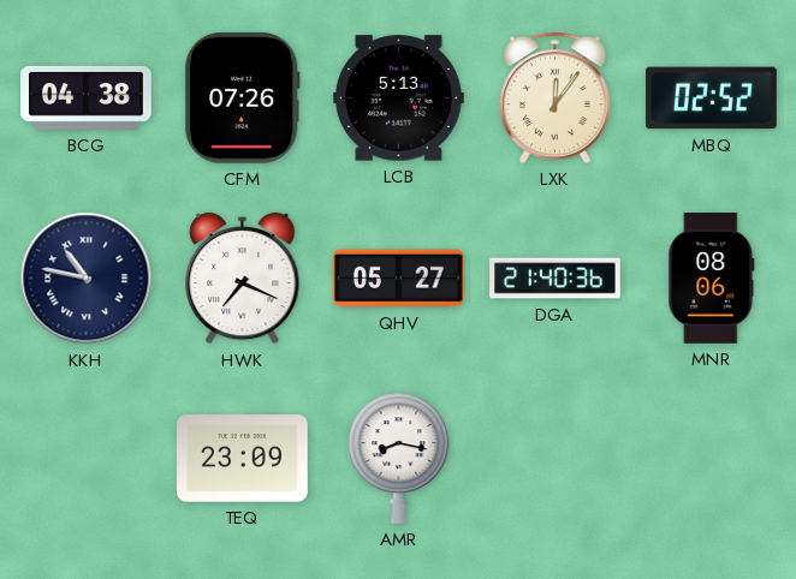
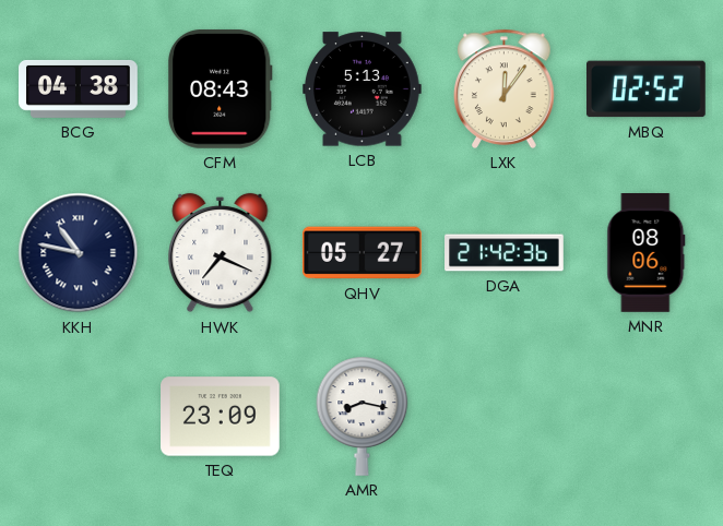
CFM: 07:26 -> 08:43 (220, 88)
DGA: 21:40 -> 21:42 (505, 253)
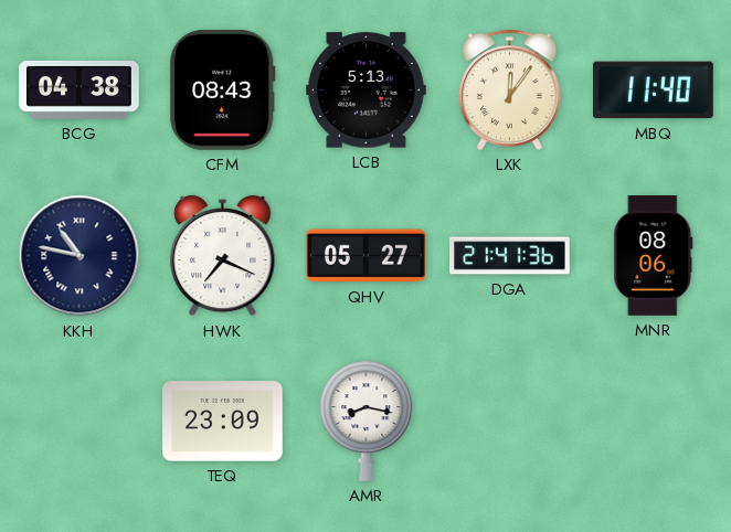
MBQ: 02:52 -> 11:40 (654, 91)
DGA: 21:42 -> 21:41 (510, 256)
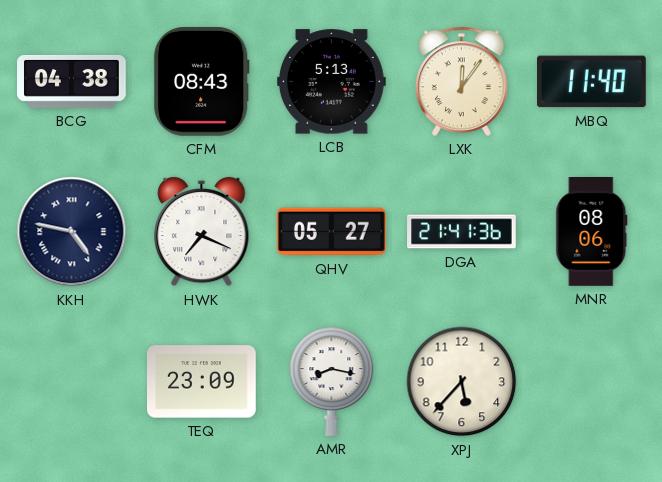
KKH: 10:47 -> 4:47 (72, 232)
XPJ: none -> 5:37 (462, 382)
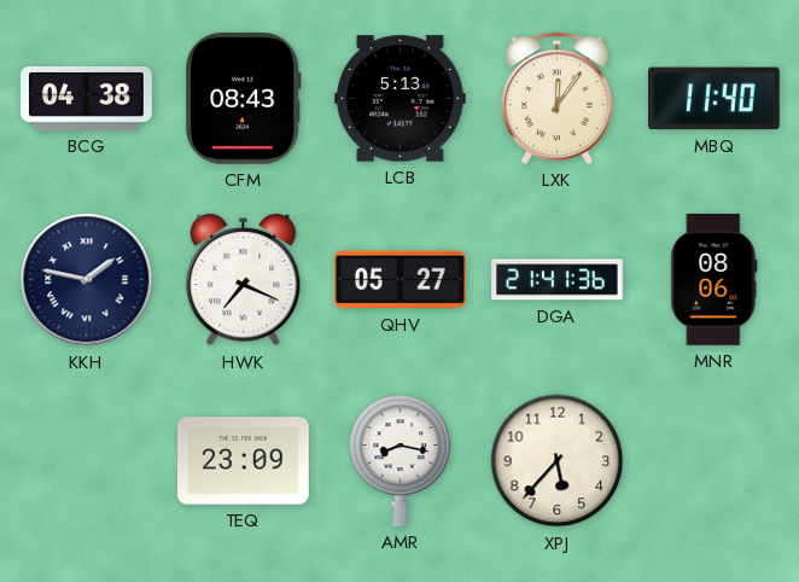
KKH: 4:47 -> 1:47 (87, 280)
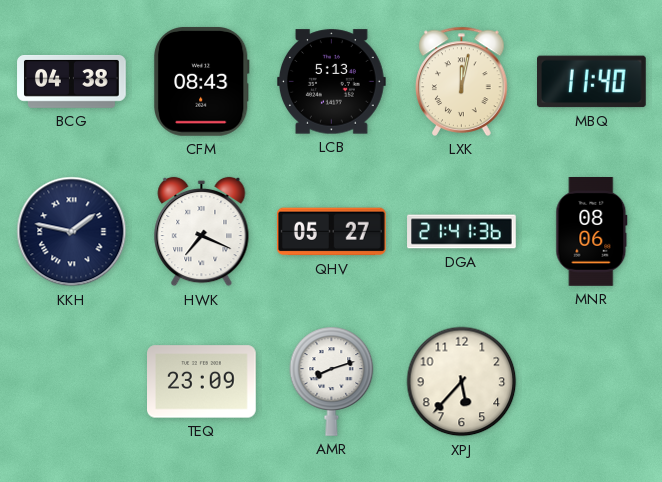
LXK: 12:06 -> 12:02 (462, 81)
AMR: 8:17 -> 8:12 (332, 381)
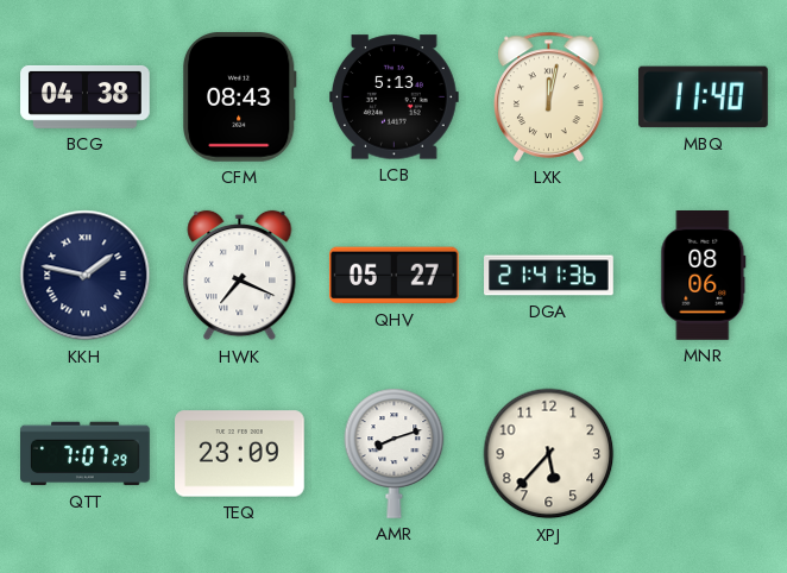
QTT: none -> 7:07 (86, 454)
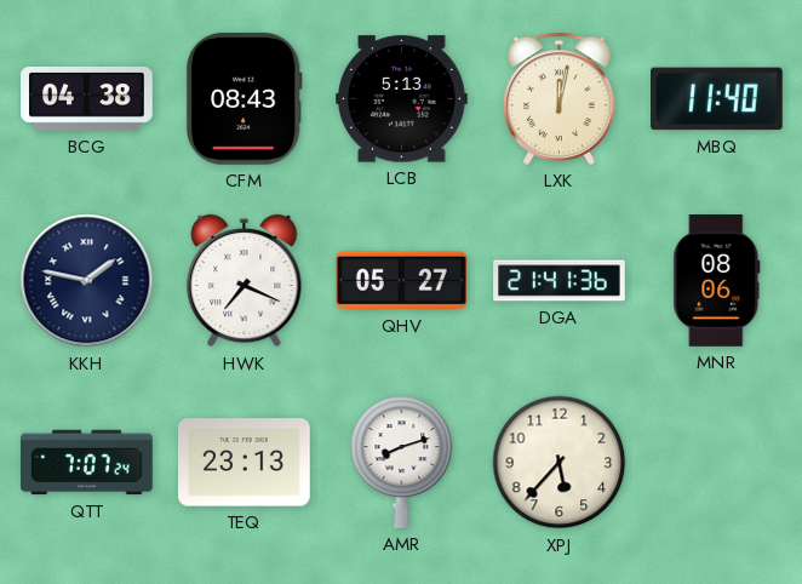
QTT: 7:07:29 -> 7:07:24 (87, 463)
TEQ: 23:09 -> 23:13 (245, 463)
